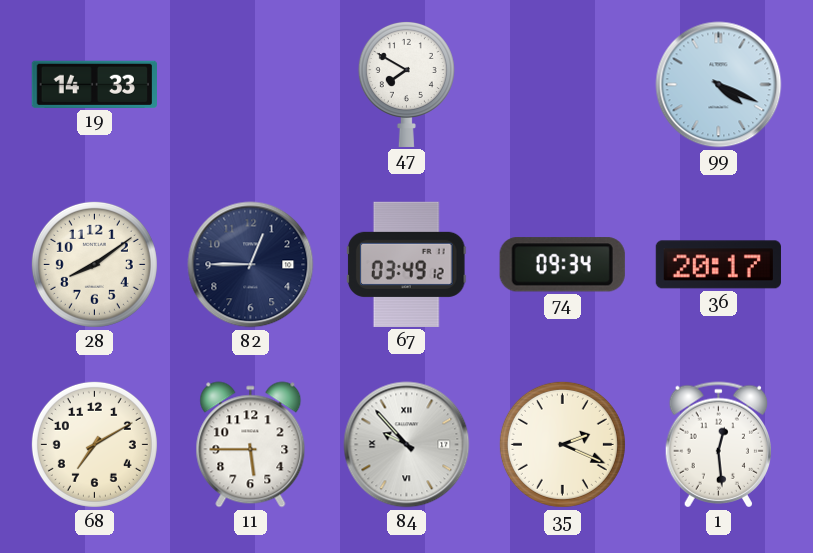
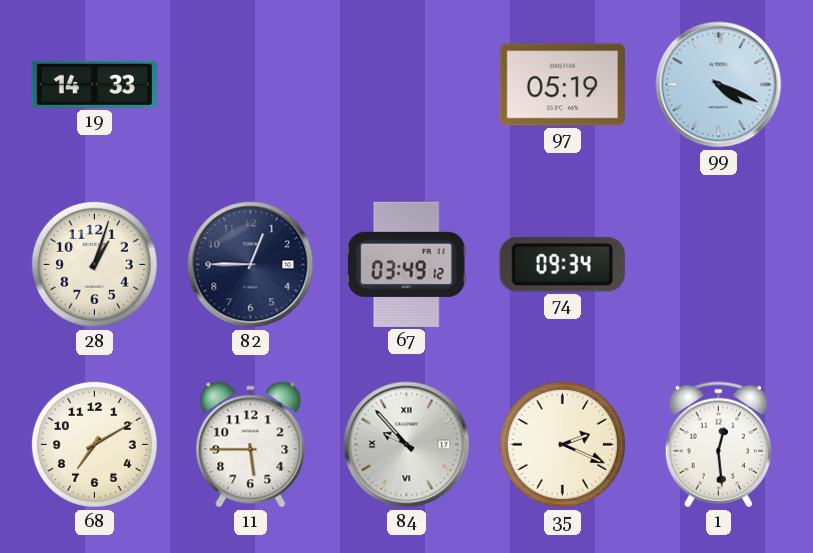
47: 7:50 -> none (406, 84)
97: none -> 05:19 (562, 85)
28: 8:09 -> 1:03 (94, 264)
36: 20:17 -> none (718, 265)
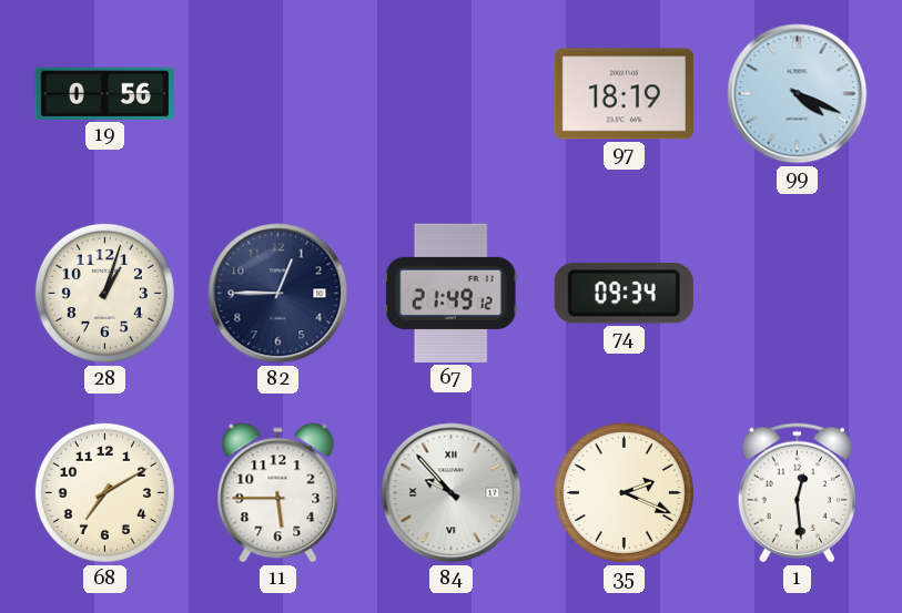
19: 14:33 -> 0:56 (104, 93)
97: 05:19 -> 18:19 (624, 94)
67: 03:49 -> 21:49 (450, 293)
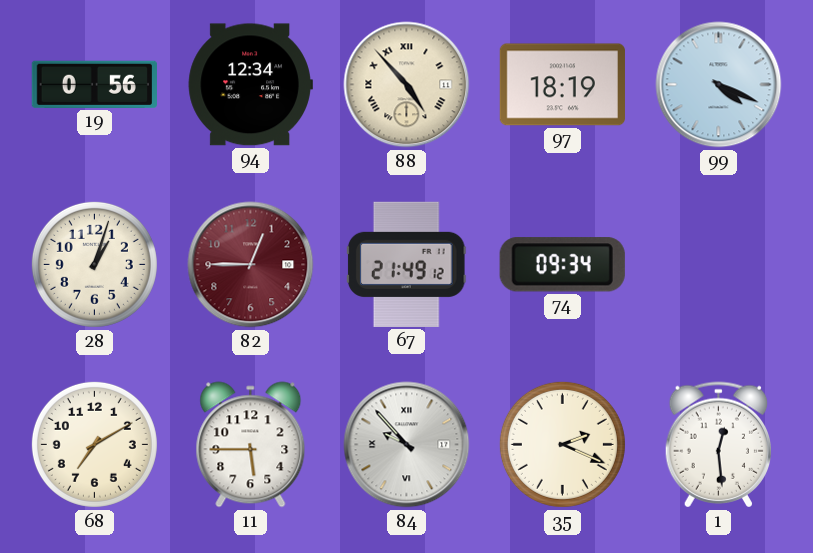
94: none -> 12:34 (250, 85)
88: none -> 4:53 (407, 85)
82 dial: navy -> burgundy (251, 265)
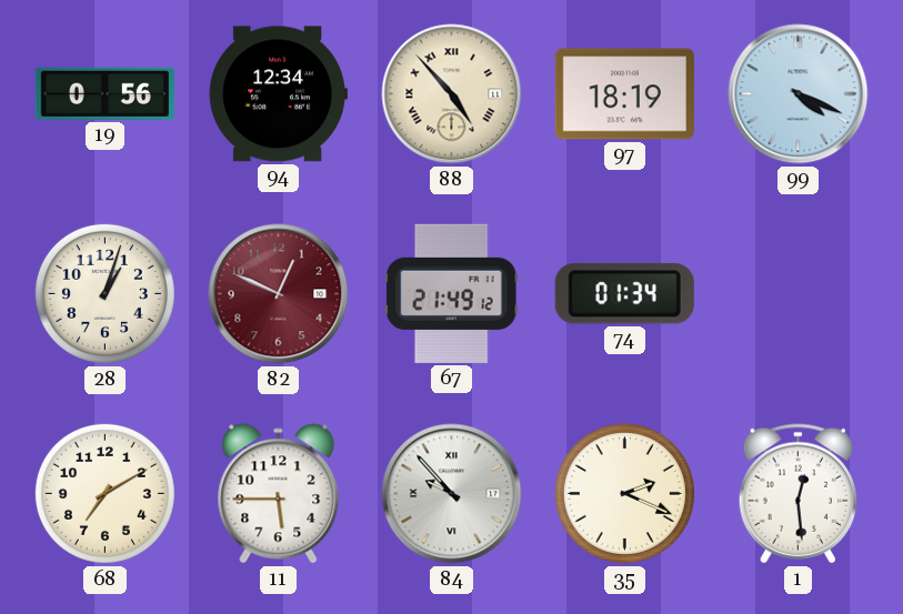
82: 12:45 -> 12:49 (279, 294)
74: 09:34 -> 01:34 (624, 294)
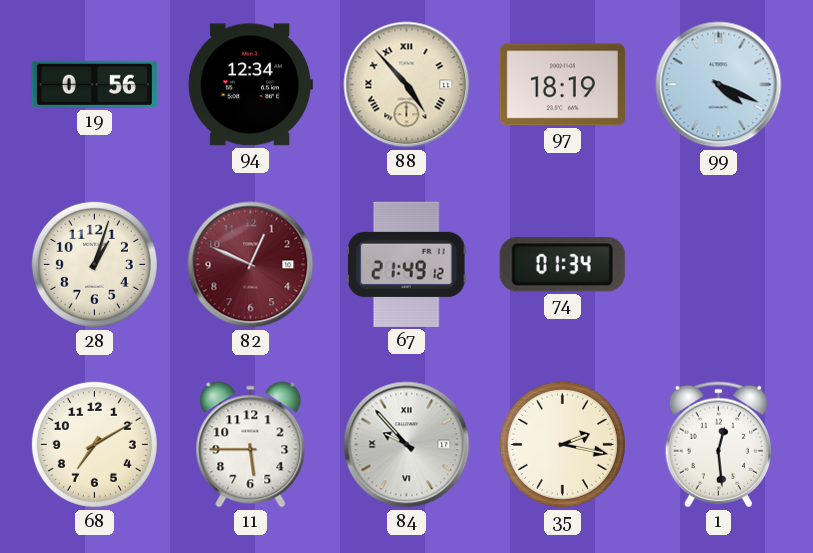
35: 2:19 -> 2:17 (562, 444)
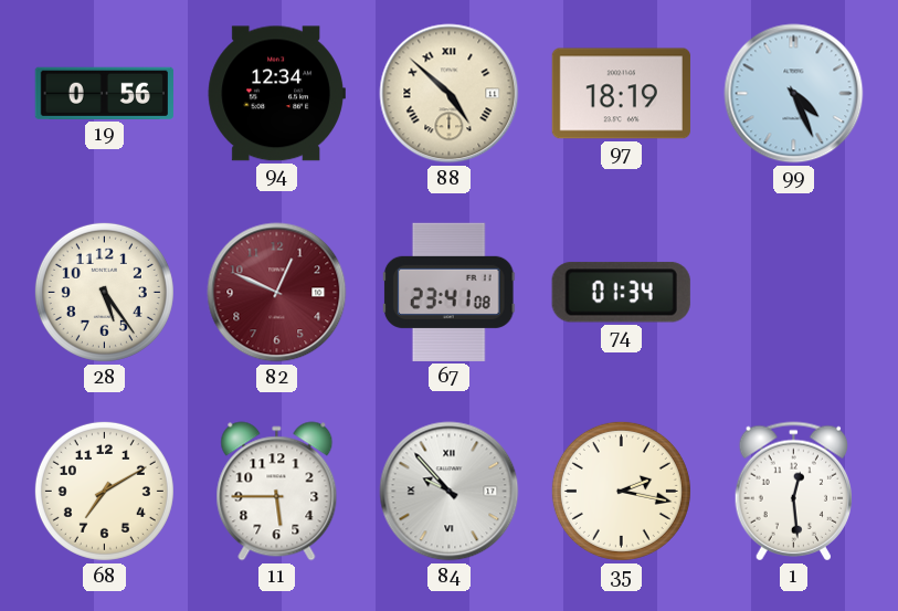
88: 4:53 -> 4:52 (450, 94)
99: 4:19 -> 4:26 (794, 94)
28: 1:03 -> 5:24 (104, 292)
67: 21:49 -> 23:41 (448, 292)
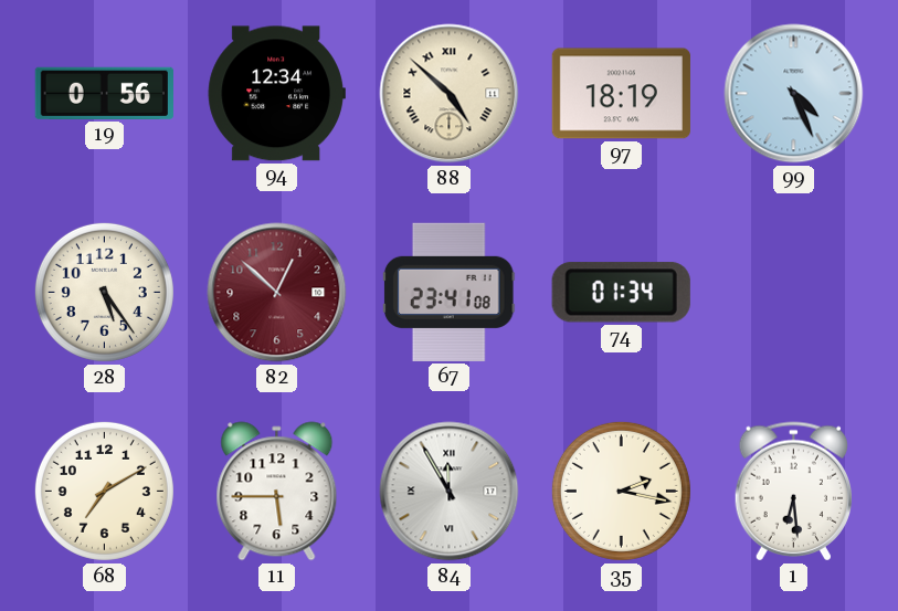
82: 12:49 -> 12:52 (277, 293)
84: 9:53 -> 11:55 (450, 492)
1: 12:29 -> 6:29 (793, 492)
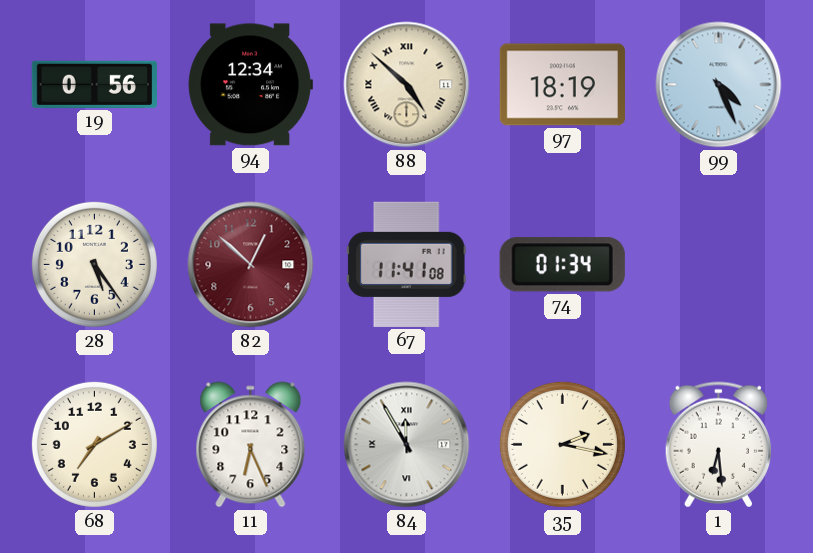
67: 23:41 -> 11:41 (406, 264)
11: 5:45 -> 6:26 (251, 445)
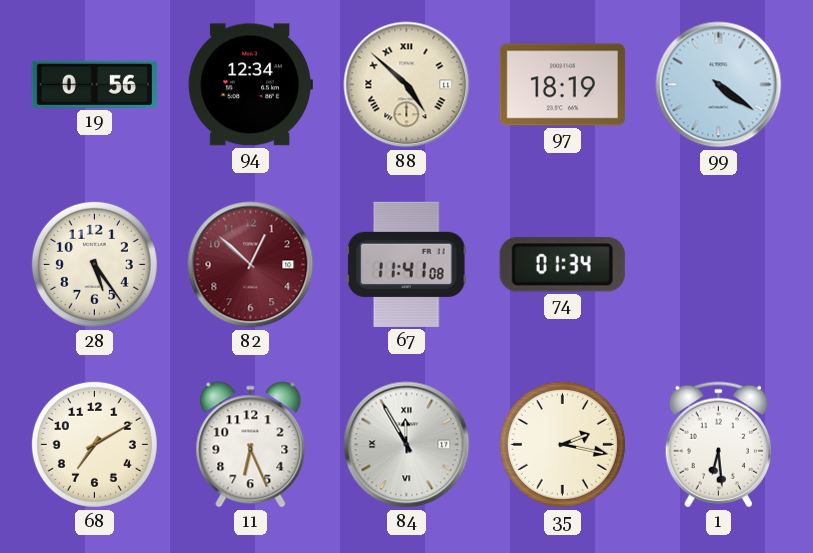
99: 4:26 -> 4:21 (719, 85)
